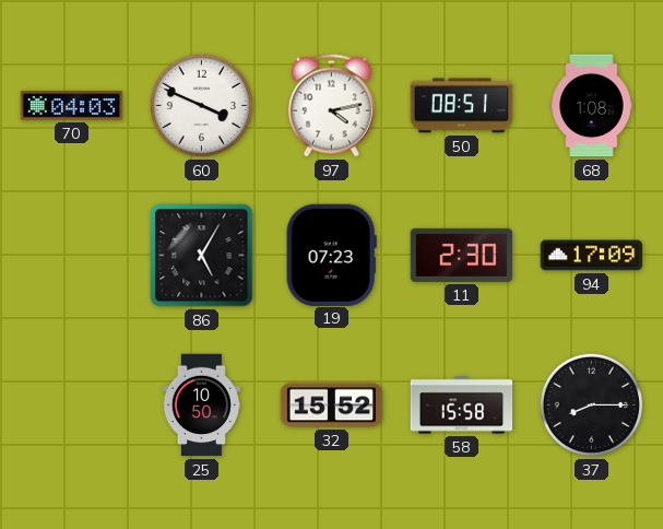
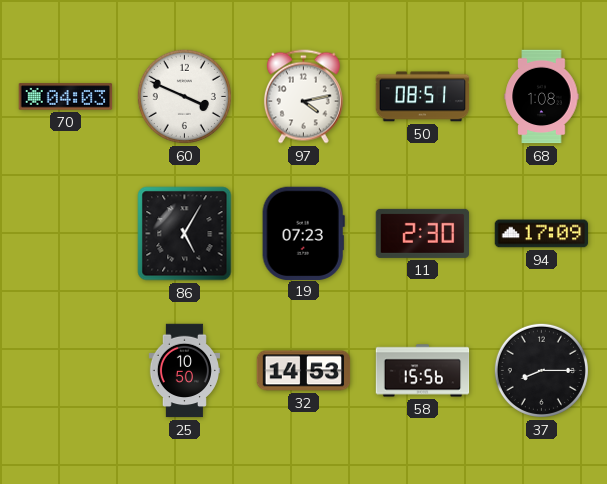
32: 15:52 -> 14:53 (304, 371)
58: 15:58 -> 15:56 (423, 371)
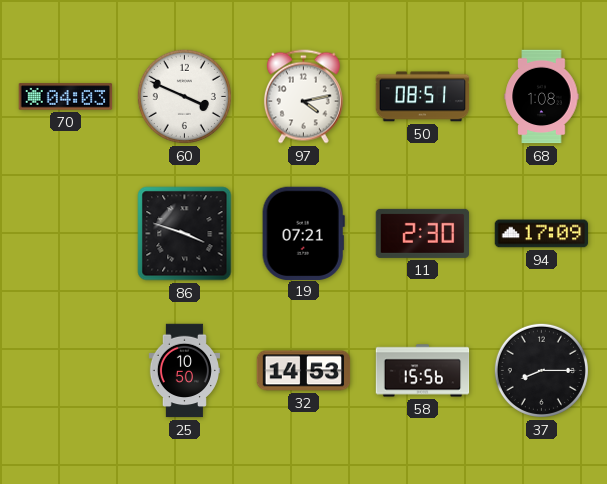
86: 5:05 -> 3:48 (185, 234)
19: 07:23 -> 07:21 (303, 233)
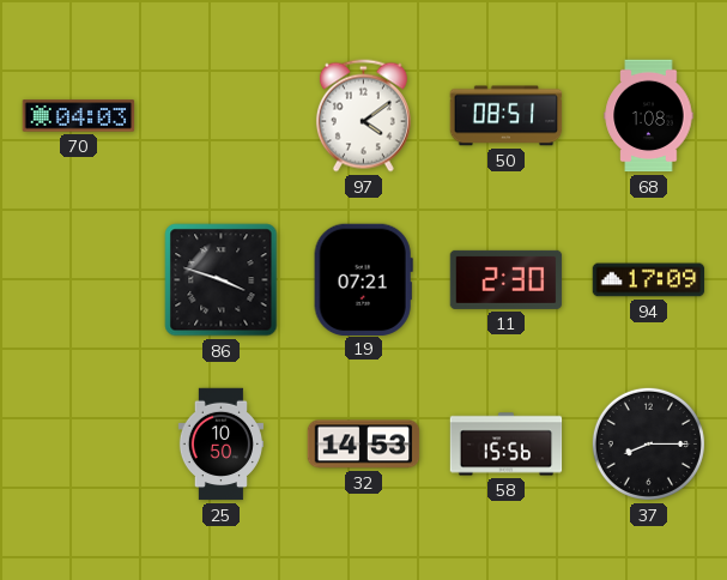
60: 3:49 -> none (184, 96)
97: 4:13 -> 4:09 (363, 116)
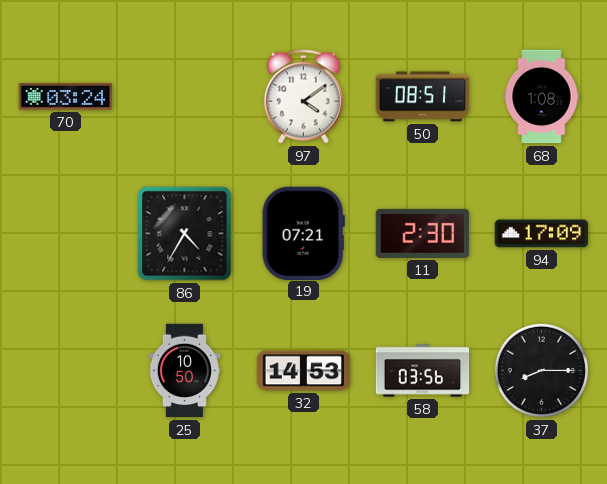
70: 04:03 -> 03:24 (66, 97)
86: 3:48 -> 4:35 (185, 234)
58: 15:56 -> 03:56 (423, 371)
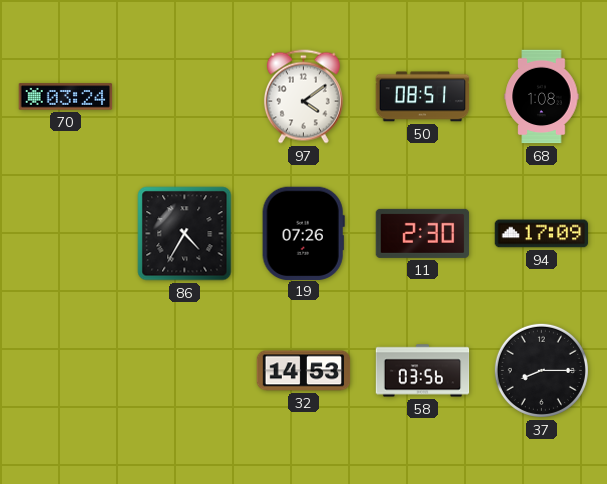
19: 07:21 -> 07:26 (303, 233)
25: 10:50 -> none (184, 371)
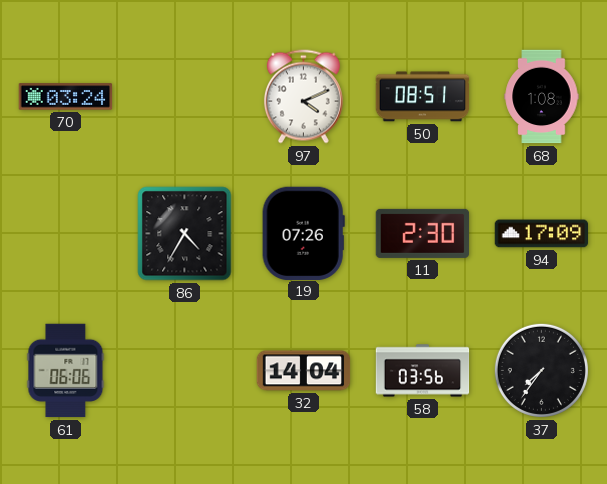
97: 4:09 -> 4:11 (303, 97)
61: none -> 06:06 (66, 371)
32: 14:53 -> 14:04 (304, 371)
37: 8:15 -> 7:36 (541, 370)
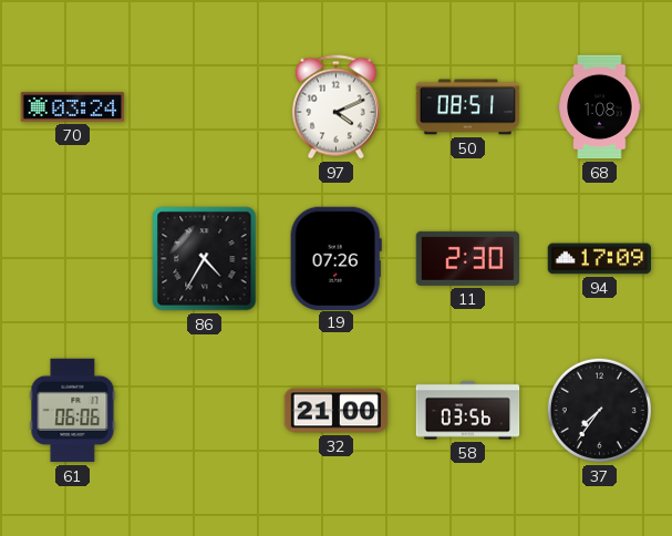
32: 14:04 -> 21:00 (337, 411)
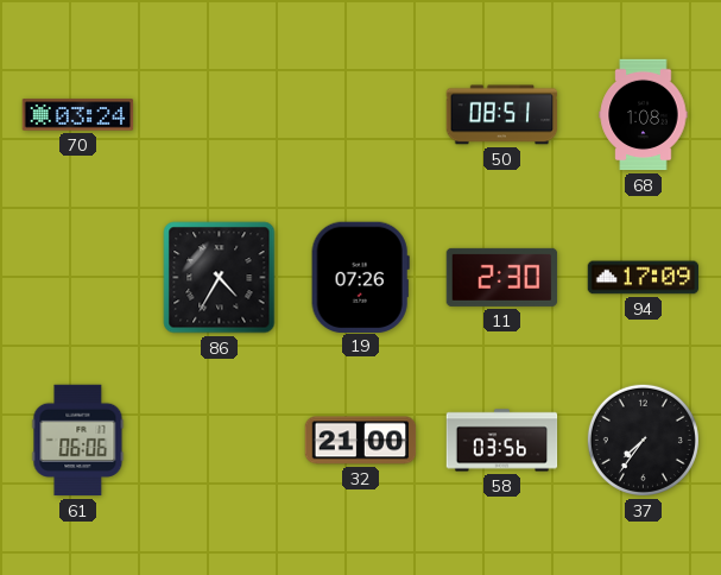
97: 4:11 -> none (335, 107)
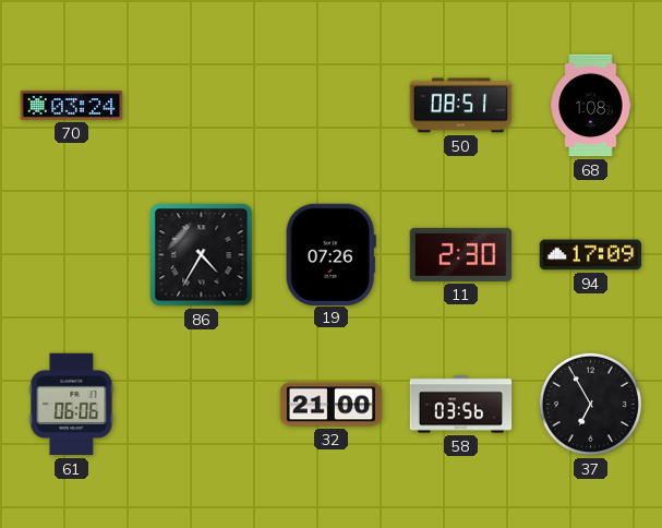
37: 7:36 -> 6:55 (590, 404)
